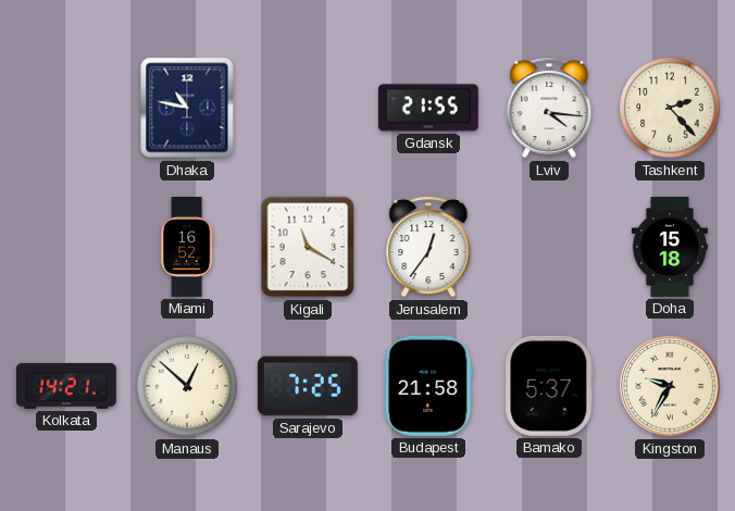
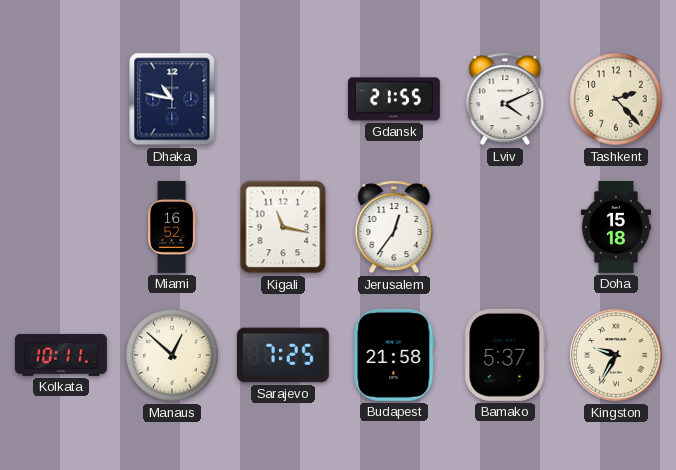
Lviv: 4:16 -> 4:11 (505, 99)
Kigali: 11:20 -> 11:17 (283, 227)
Kolkata: 14:21 -> 10:11 (61, 355)
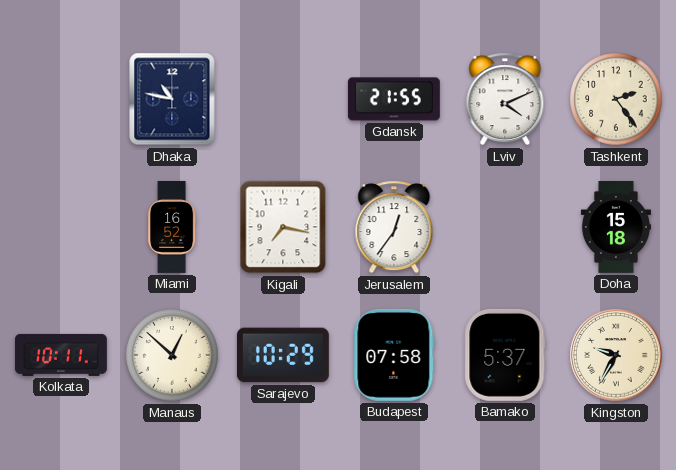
Tashkent: 2:23 -> 2:24 (616, 99)
Kigali: 11:17 -> 7:17 (283, 227)
Sarajevo: 7:25 -> 10:29 (283, 355)
Budapest: 21:58 -> 07:58 (394, 355)
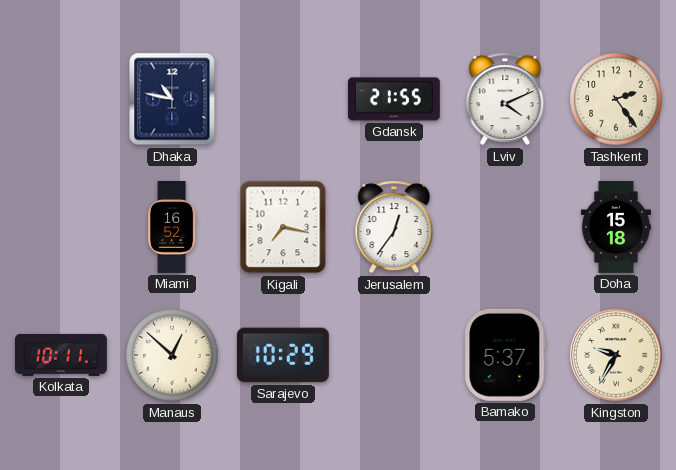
Budapest: 07:58 -> none (394, 355)
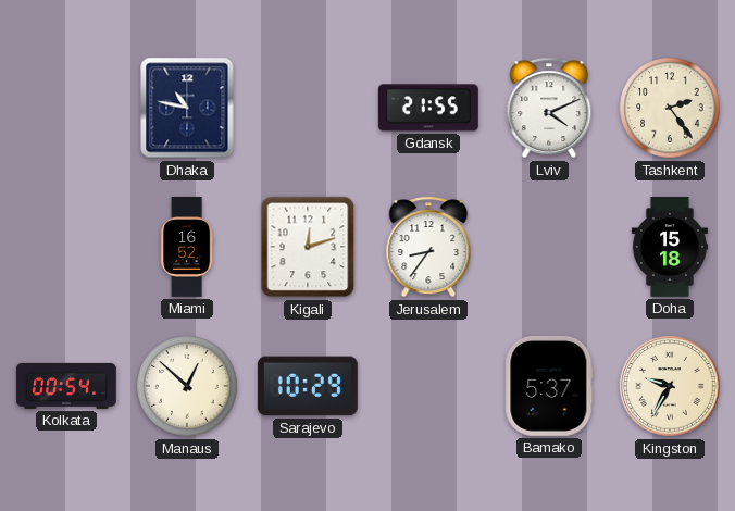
Kigali: 7:17 -> 12:12 (308, 247)
Jerusalem: 12:36 -> 8:36 (428, 247)
Kolkata: 10:11 -> 00:54 (66, 386)
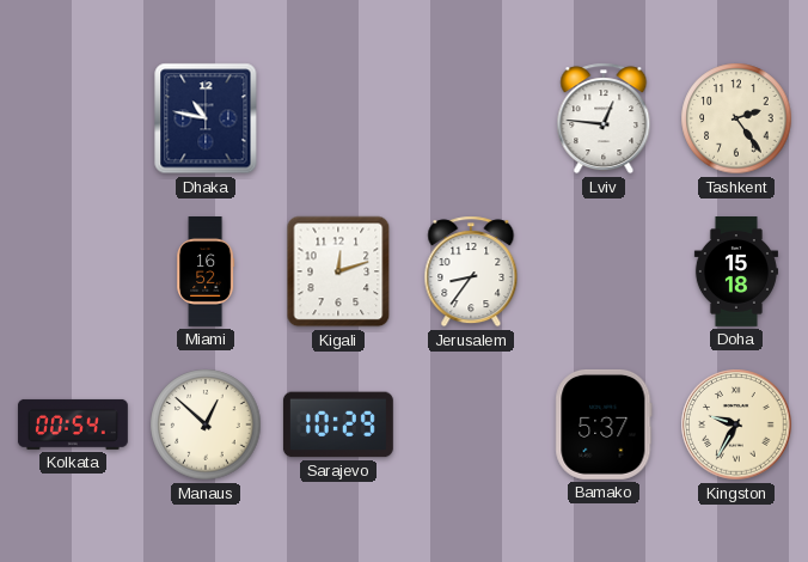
Gdansk: 21:55 -> none (428, 108)
Lviv: 4:11 -> 12:46 (604, 118)
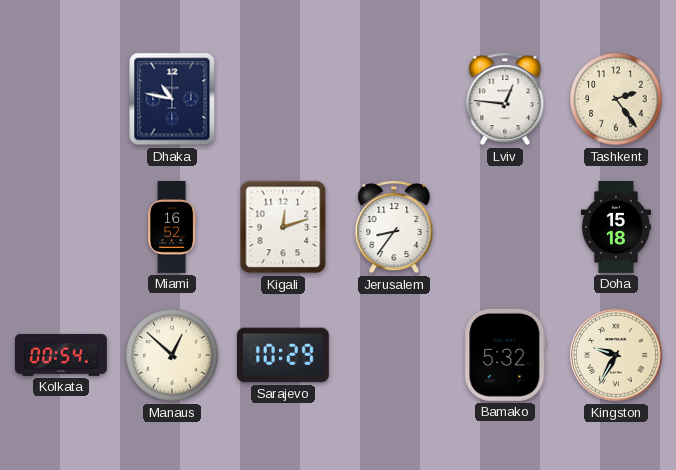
Bamako: 5:37 -> 5:32 (505, 355)
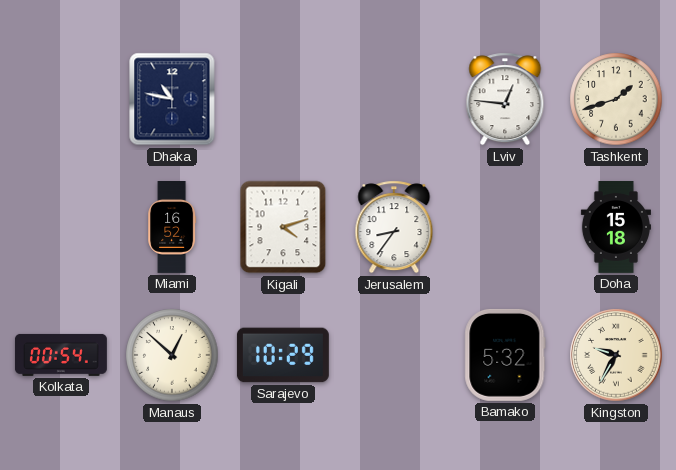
Tashkent: 2:24 -> 1:42 (616, 99)
Kigali: 12:12 -> 4:12 (283, 227)
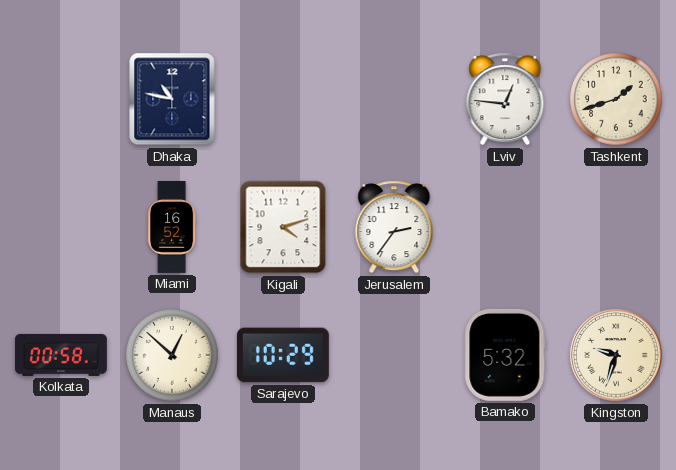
Jerusalem: 8:36 -> 2:36 (394, 227)
Doha: 15:18 -> none (616, 228)
Kolkata: 00:54 -> 00:58 (61, 355)
Kingston: 9:35 -> 9:33 (616, 355)
